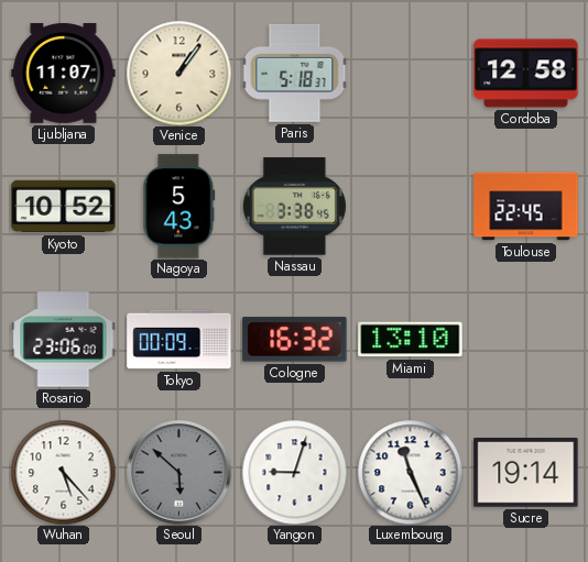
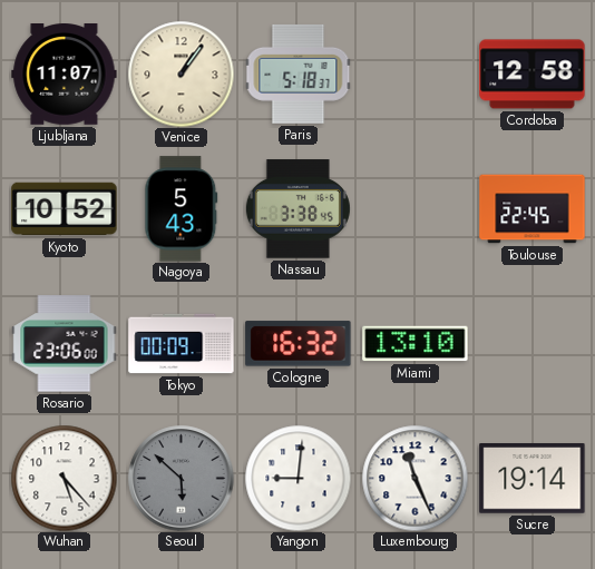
Yangon: 9:03 -> 9:01 (297, 478)
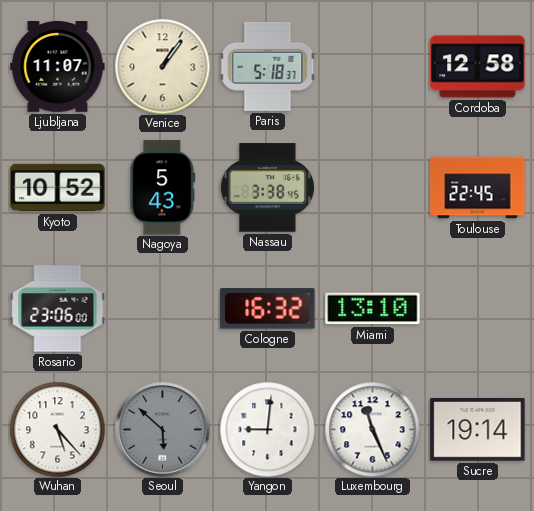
Tokyo: 00:09 -> none (182, 344)
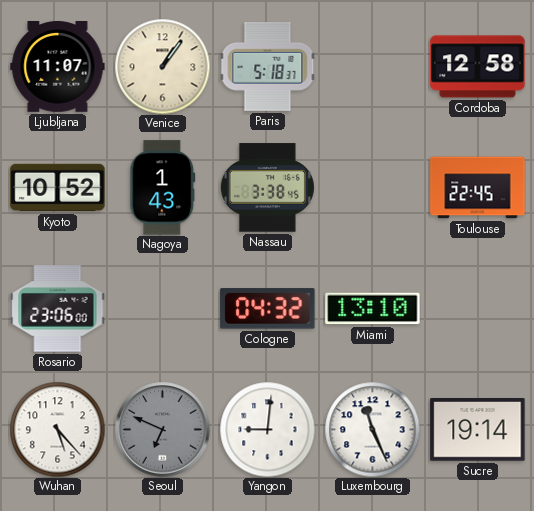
Nagoya: 5:43 -> 1:43 (163, 188)
Cologne: 16:32 -> 04:32 (268, 309)
Seoul: 5:52 -> 6:49 (163, 430)
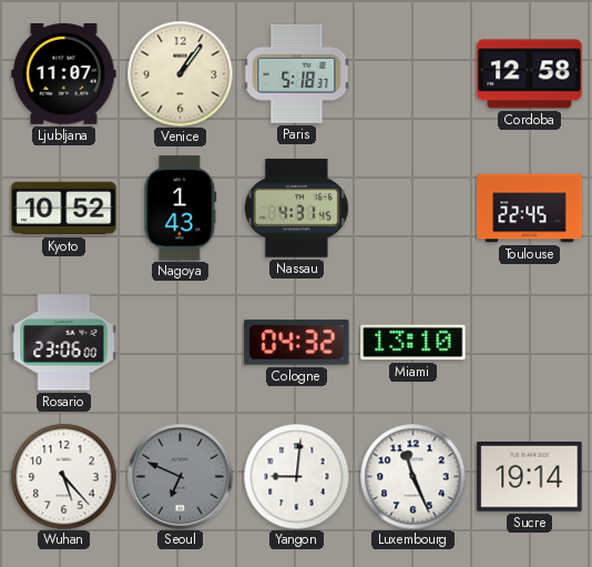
Nassau: 3:38 -> 4:31 (296, 209)
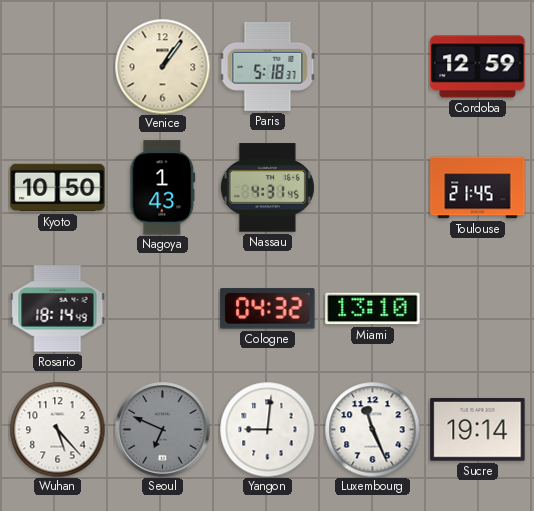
Ljubljana: 11:07 -> none (64, 74)
Cordoba: 12:58 -> 12:59 (478, 67)
Kyoto: 10:52 -> 10:50 (58, 188)
Toulouse: 22:45 -> 21:45 (478, 188)
Rosario: 23:06 -> 18:14 (58, 309)
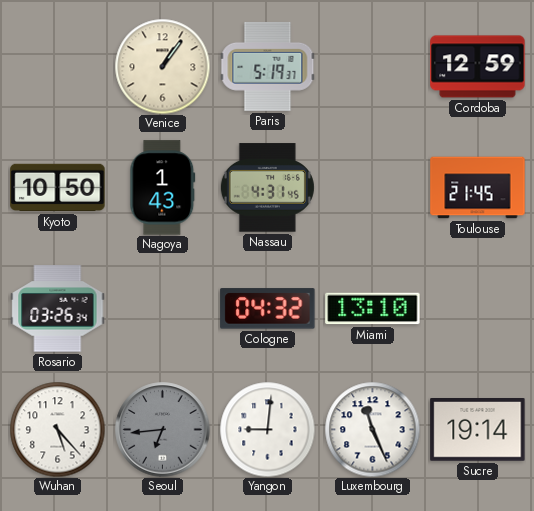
Paris: 5:18 -> 5:19 (267, 66)
Rosario: 18:14 -> 03:26 (58, 309)
Seoul: 6:49 -> 6:44 (163, 430)
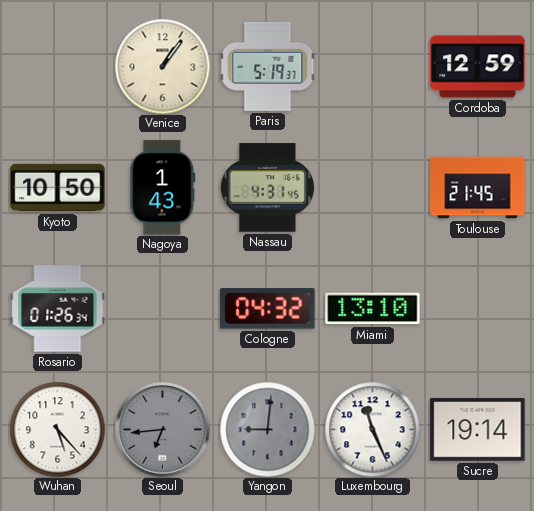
Rosario: 03:26 -> 01:26 (58, 309)
Yangon dial: white -> grey (267, 429)
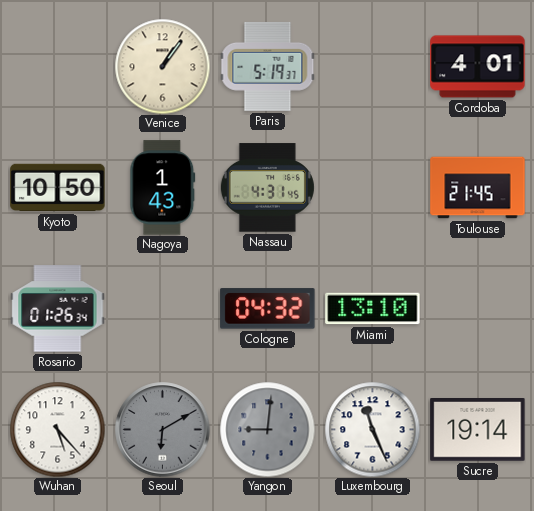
Cordoba: 12:59 -> 4:01 (478, 67)
Seoul: 6:44 -> 6:10 (163, 430)
